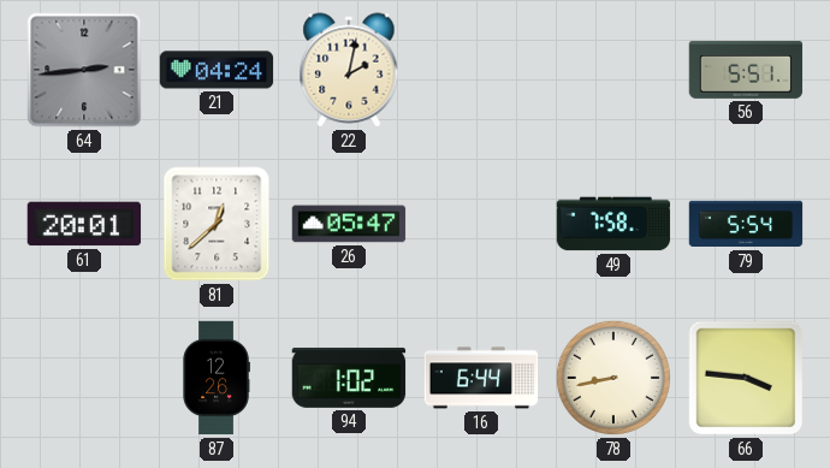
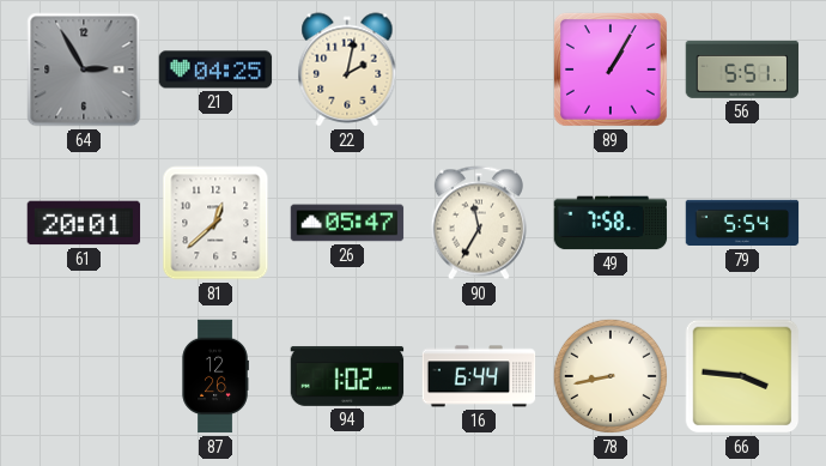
64: 2:44 -> 2:55 (84, 69)
21: 04:24 -> 04:25 (215, 69)
89: none -> 1:05 (611, 69)
90: none -> 11:35 (479, 223)
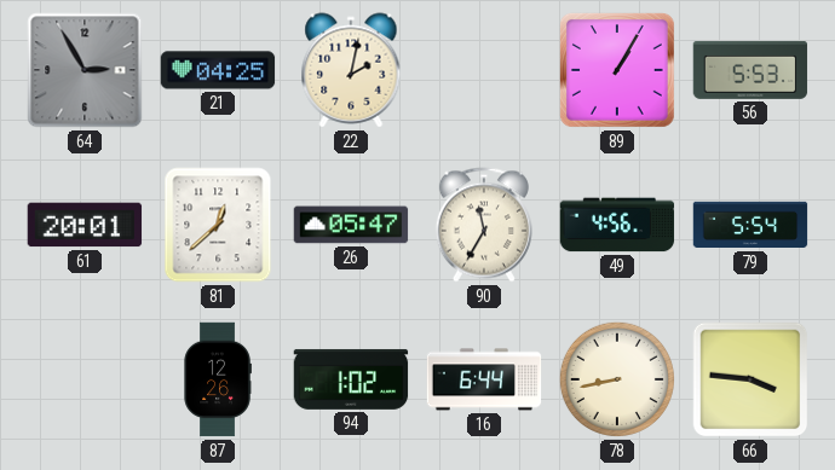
56: 5:51 -> 5:53 (750, 70)
49: 7:58 -> 4:56 (617, 225)
